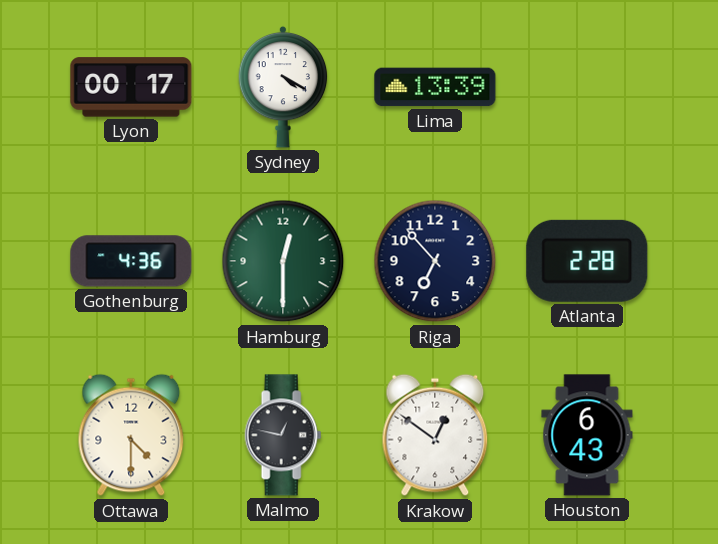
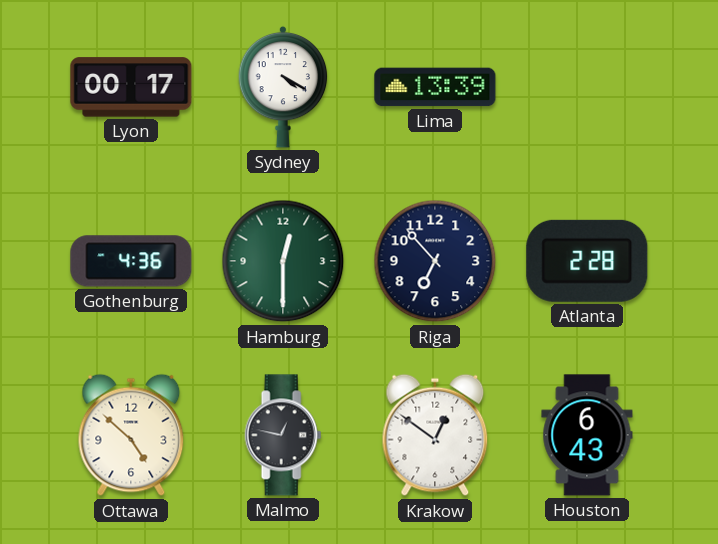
Ottawa: 4:30 -> 4:52 (131, 435)
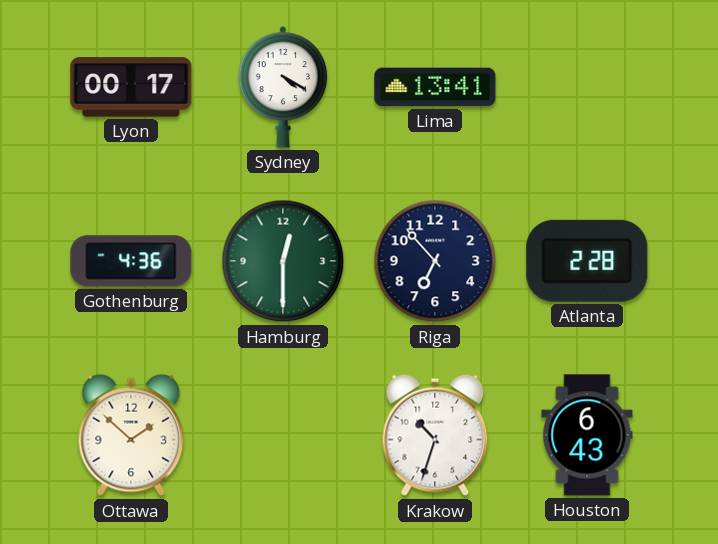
Lima: 13:39 -> 13:41 (435, 87)
Ottawa: 4:52 -> 1:52 (131, 435)
Malmo: 12:47 -> none (283, 435)
Krakow: 12:51 -> 10:33 (435, 435)
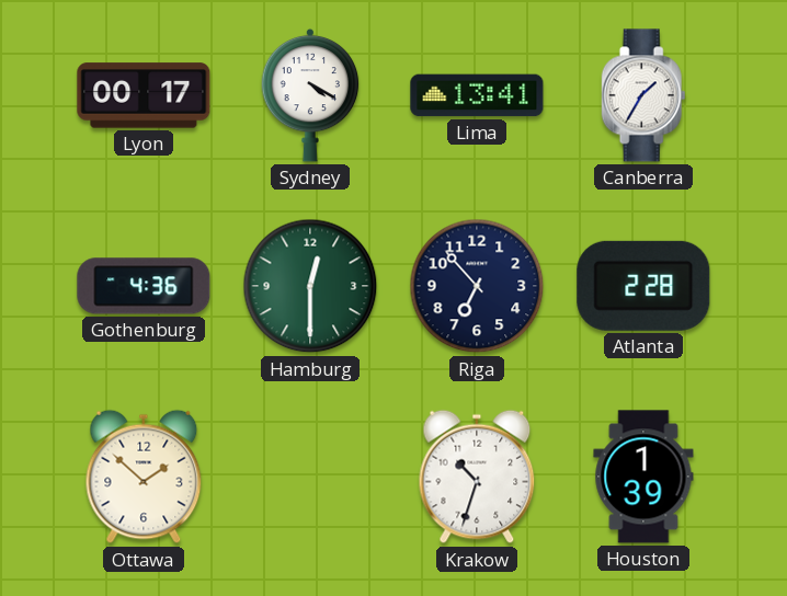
Canberra: none -> 1:35 (643, 95)
Houston: 6:43 -> 1:39 (643, 477)
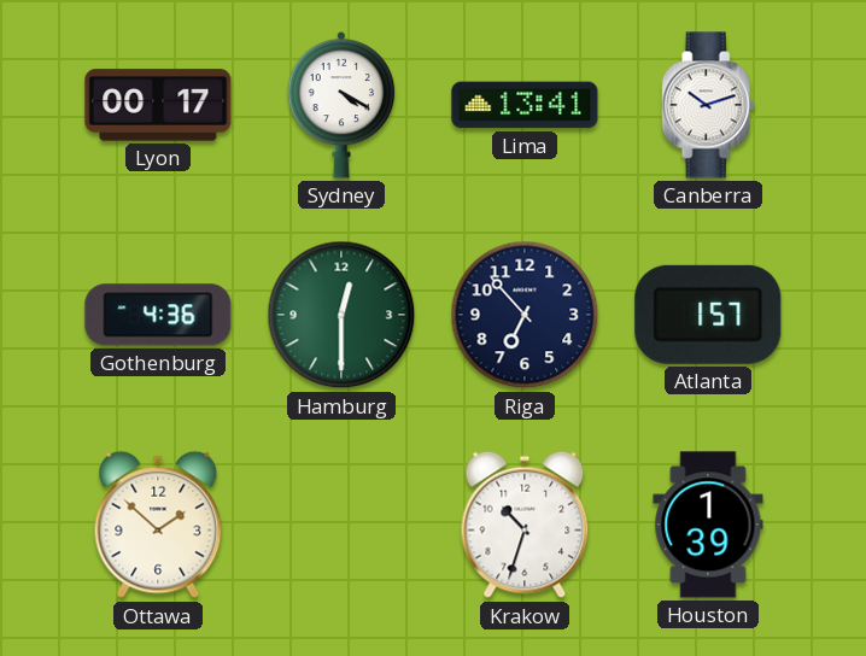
Canberra: 1:35 -> 10:12 (708, 105)
Atlanta: 2:28 -> 1:57 (708, 315)
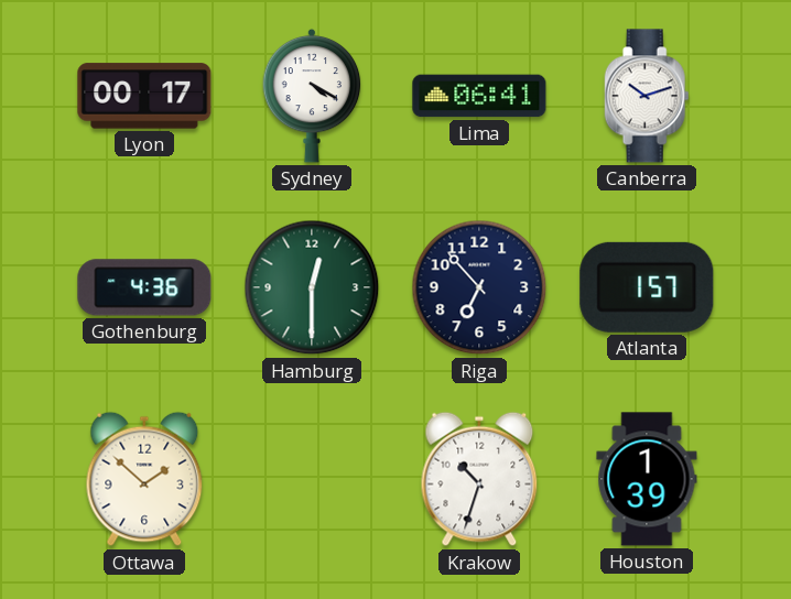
Lima: 13:41 -> 06:41 (479, 96)
